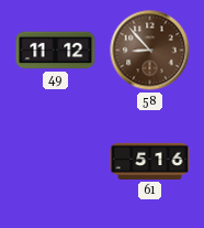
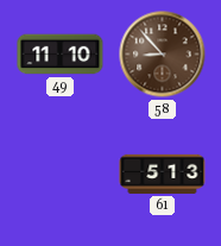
49: 11:12 -> 11:10 (61, 55)
61: 5:16 -> 5:13 (163, 174)
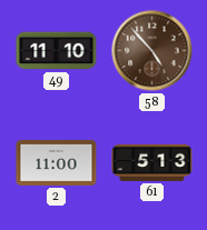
58: 8:53 -> 4:53 (152, 51)
2: none -> 11:00 (57, 162)
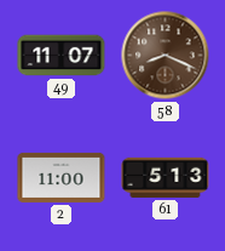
49: 11:10 -> 11:07 (62, 56)
58: 4:53 -> 8:19 (166, 56)
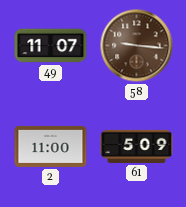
58: 8:19 -> 9:16 (137, 46)
61: 5:13 -> 5:09 (137, 146)
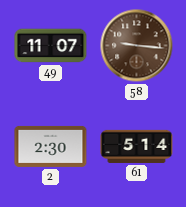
2: 11:00 -> 2:30 (51, 146)
61: 5:09 -> 5:14 (137, 146)
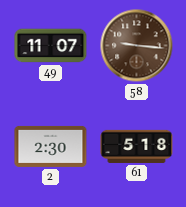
61: 5:14 -> 5:18 (137, 146)
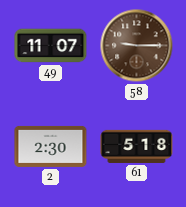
58: 9:16 -> 9:15 (137, 46)
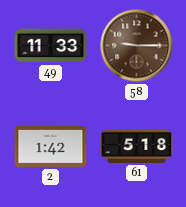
49: 11:07 -> 11:33 (51, 46)
2: 2:30 -> 1:42 (51, 146)
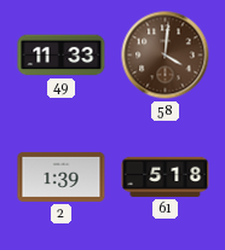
58: 9:15 -> 4:01 (166, 56)
2: 1:42 -> 1:39 (62, 176)
